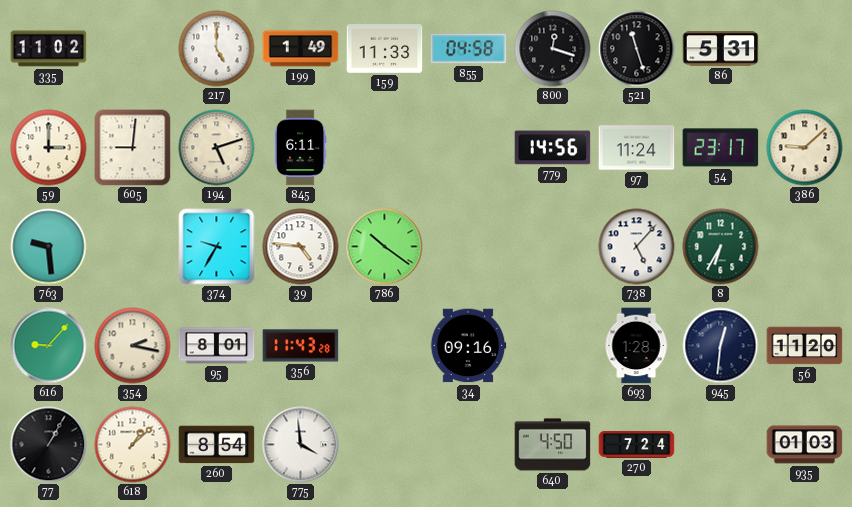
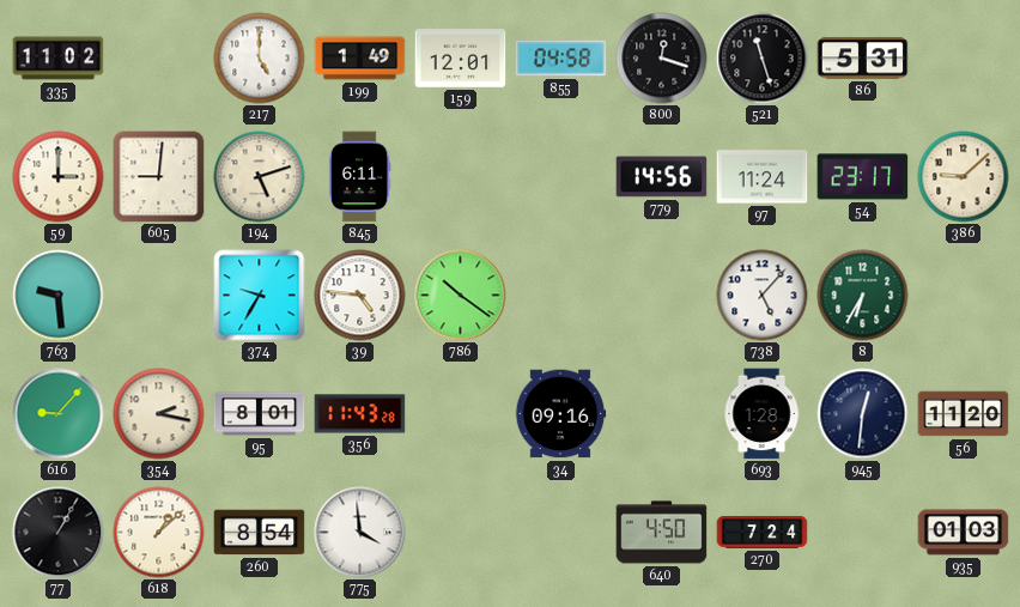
159: 11:33 -> 12:01 (461, 59)
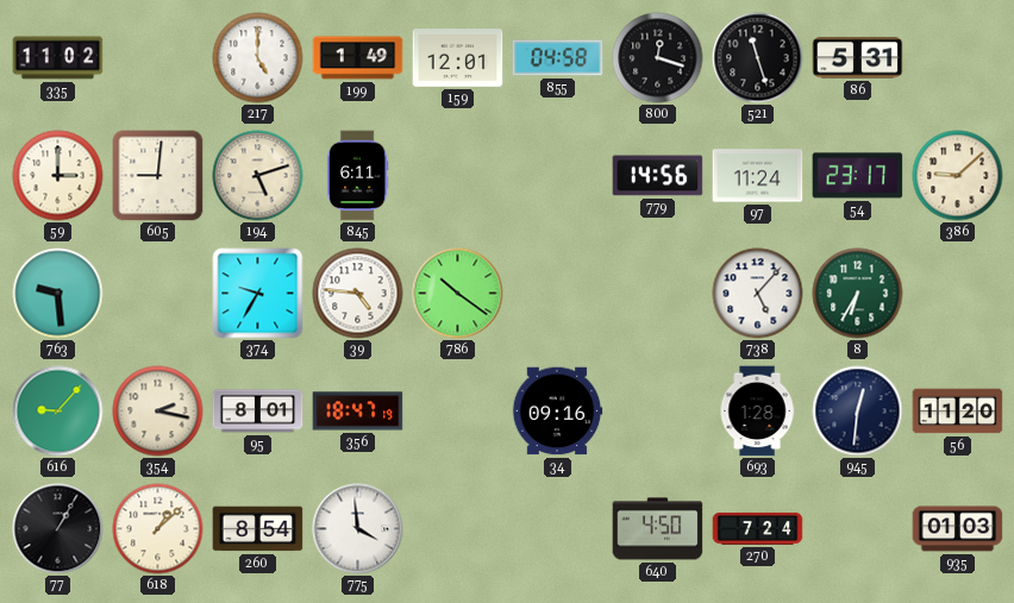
356: 11:43 -> 18:47 (358, 412)
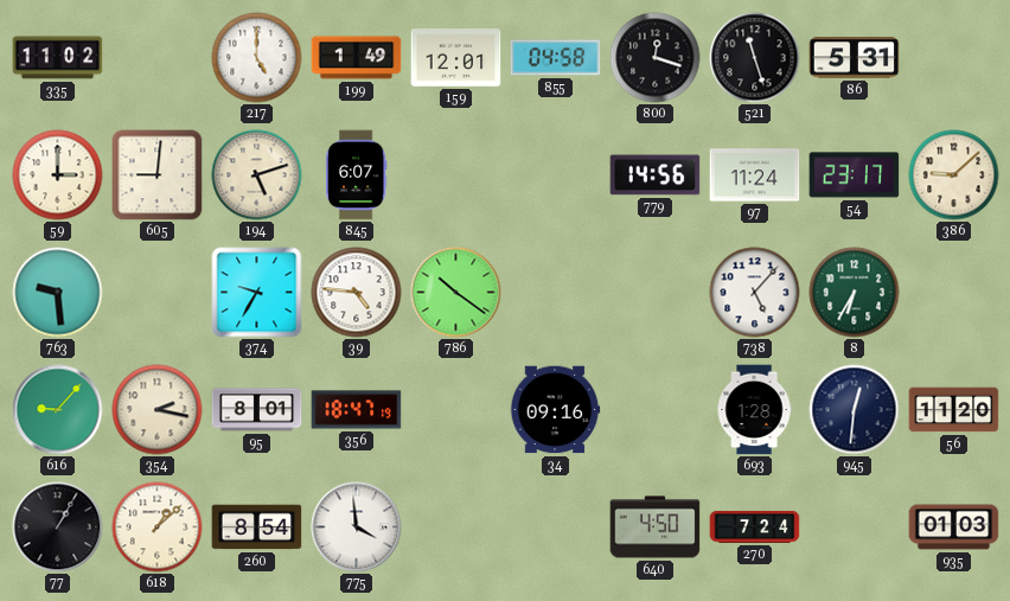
845: 6:11 -> 6:07 (356, 175)
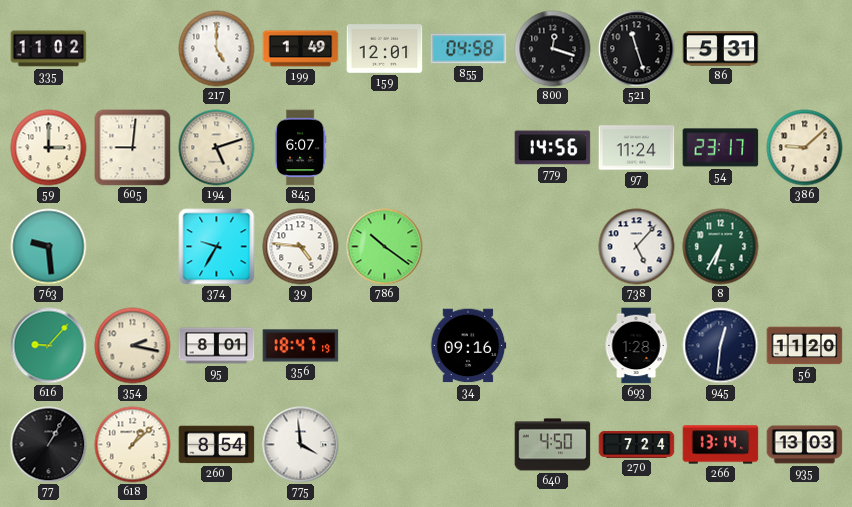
266: none -> 13:14 (721, 445)
935: 01:03 -> 13:03 (805, 445)
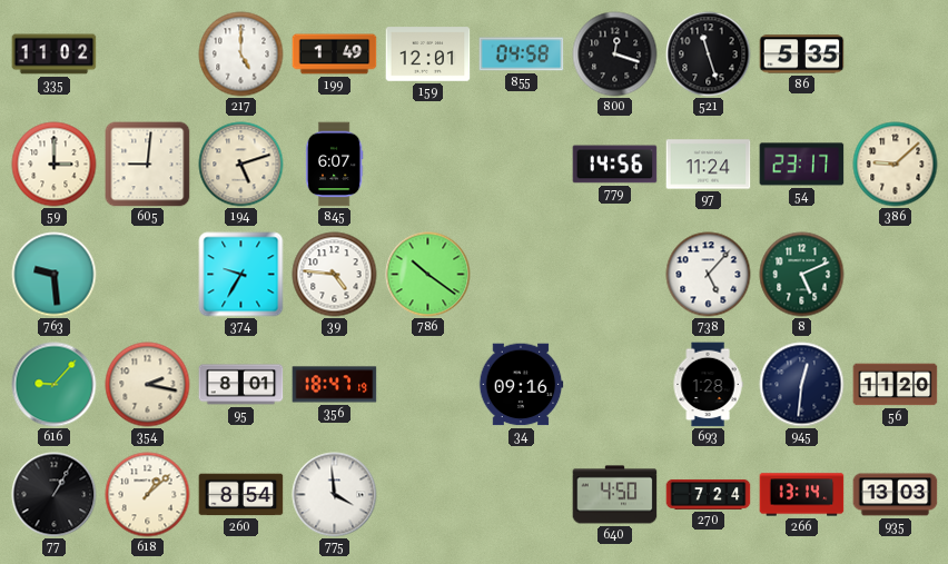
86: 5:31 -> 5:35 (802, 55)
8: 6:35 -> 5:11 (802, 275)
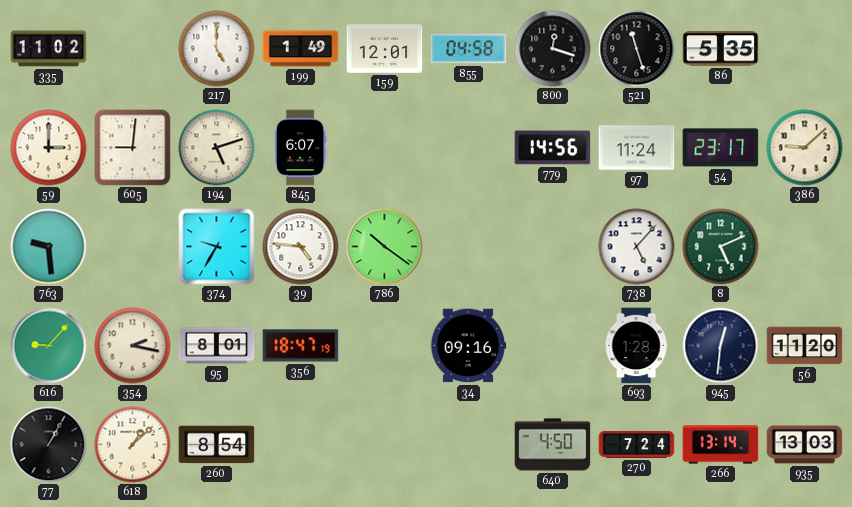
775: 3:59 -> none (335, 495)
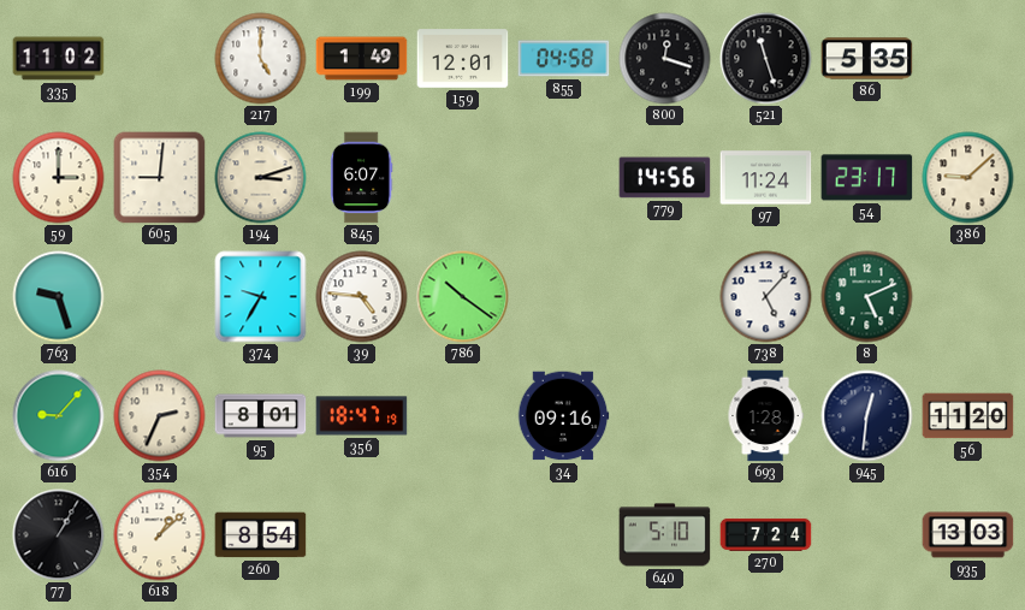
194: 5:12 -> 3:12 (261, 178)
763: 9:29 -> 9:27 (59, 297)
354: 2:17 -> 2:34 (160, 416)
640: 4:50 -> 5:10 (665, 535)
266: 13:14 -> none (721, 445)
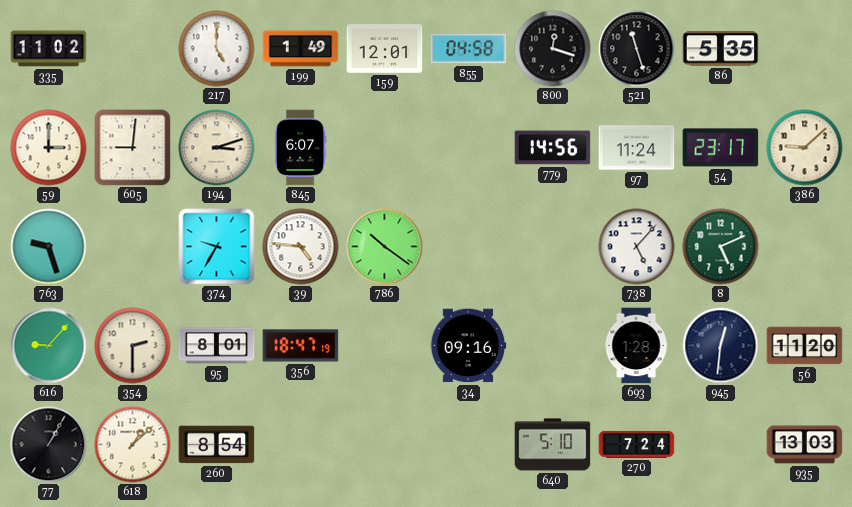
354: 2:34 -> 2:30 (133, 346)
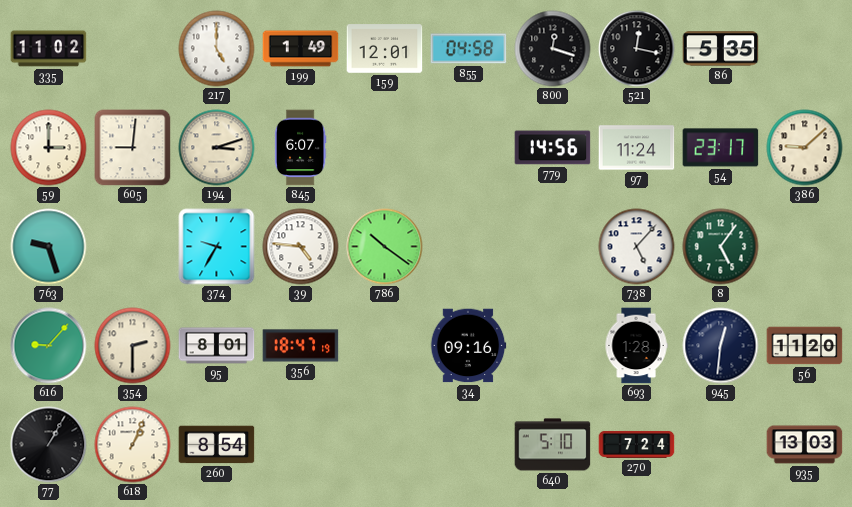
521: 11:27 -> 12:17 (637, 49)
8: 5:11 -> 5:06 (721, 247)
618: 1:08 -> 1:04 (133, 445)
